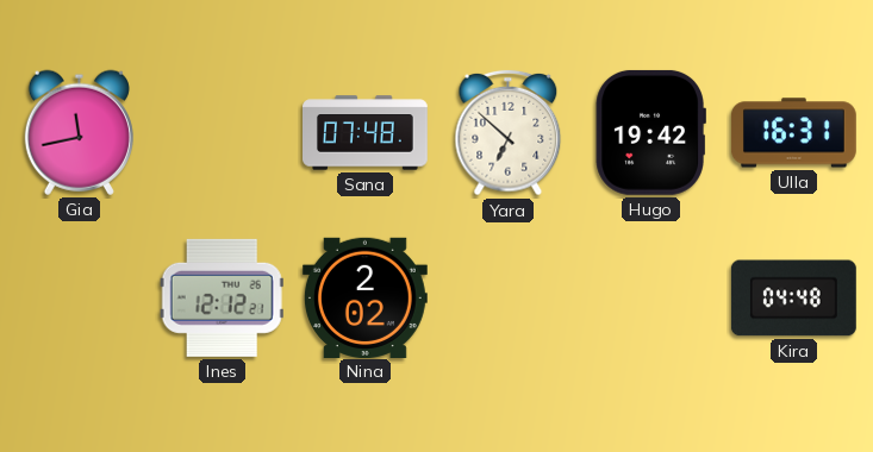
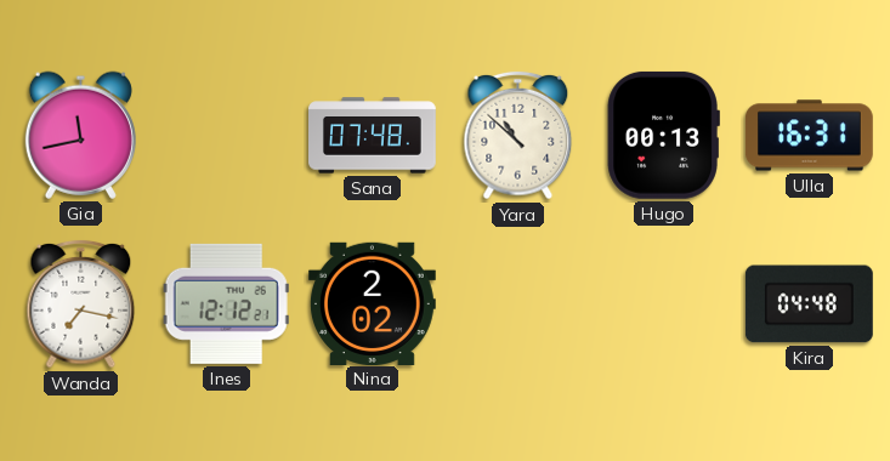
Yara: 6:52 -> 10:52 (518, 136)
Hugo: 19:42 -> 00:13 (663, 135)
Wanda: none -> 7:17 (81, 305)
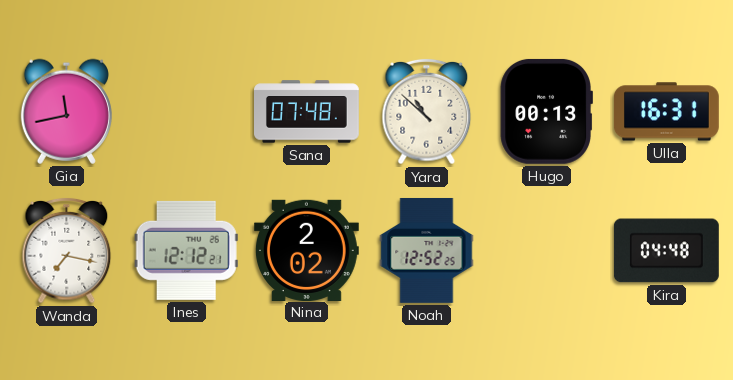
Noah: none -> 12:52 (427, 250)
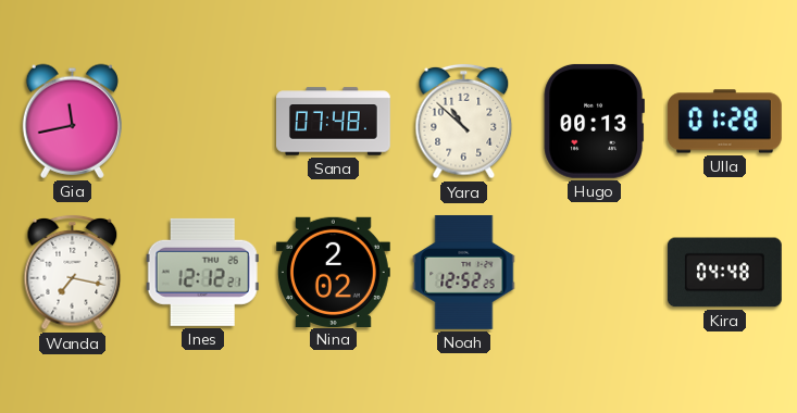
Ulla: 16:31 -> 01:28 (724, 122)
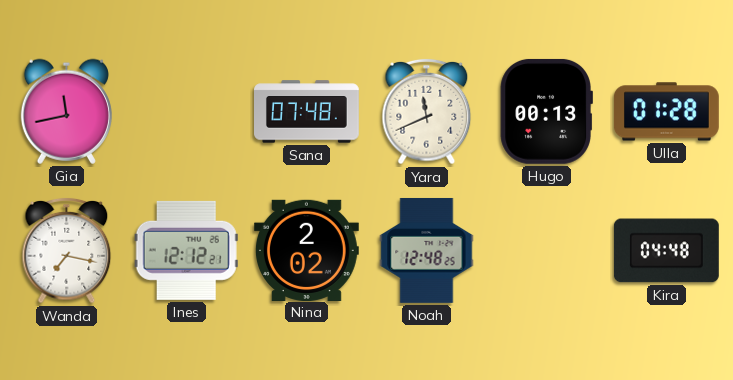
Yara: 10:52 -> 11:41 (427, 112)
Noah: 12:52 -> 12:48 (427, 250)
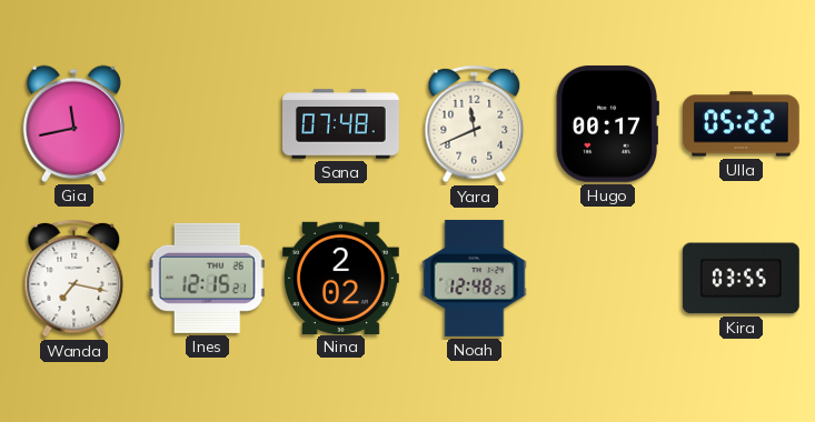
Hugo: 00:13 -> 00:17 (607, 123)
Ulla: 01:28 -> 05:22 (741, 124)
Ines: 12:12 -> 12:15 (207, 278)
Kira: 04:48 -> 03:55 (741, 279)
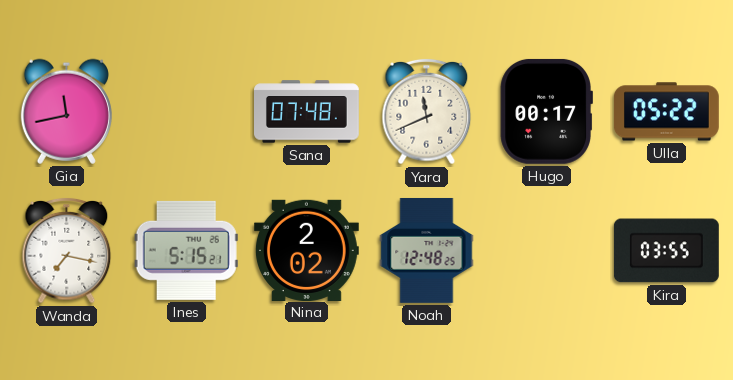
Ines: 12:15 -> 5:15 (186, 250)
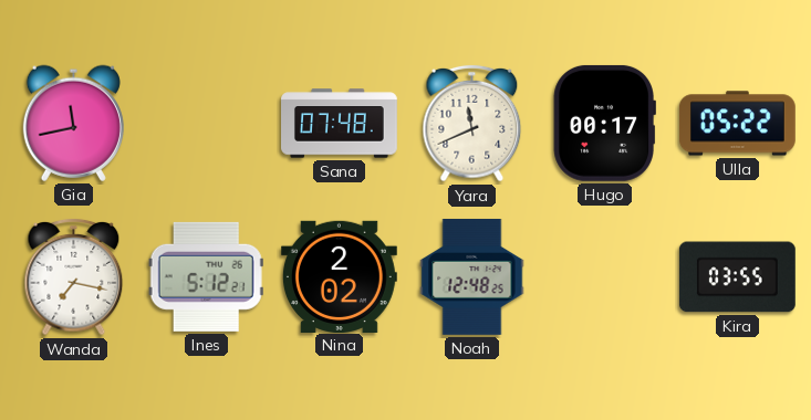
Ines: 5:15 -> 5:12 (206, 276)
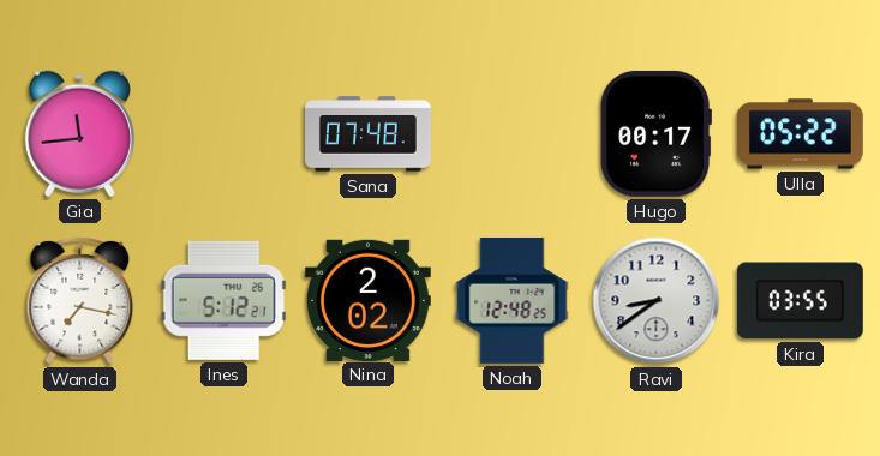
Gia: 11:43 -> 11:44 (79, 133)
Yara: 11:41 -> none (472, 124)
Ravi: none -> 8:39 (657, 301)
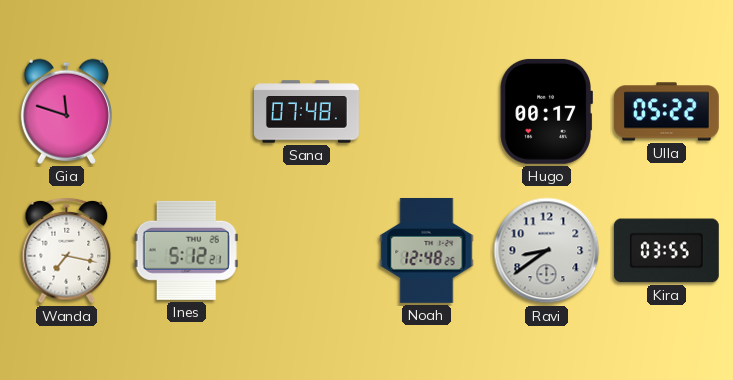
Gia: 11:44 -> 11:48 (66, 111)
Nina: 2:02 -> none (367, 300)
